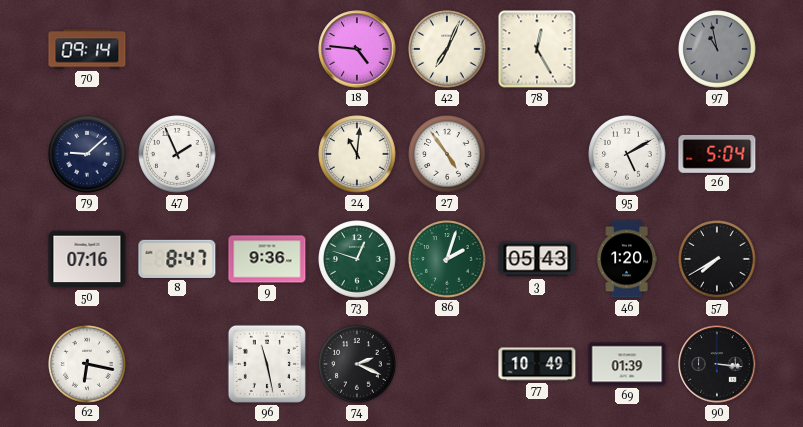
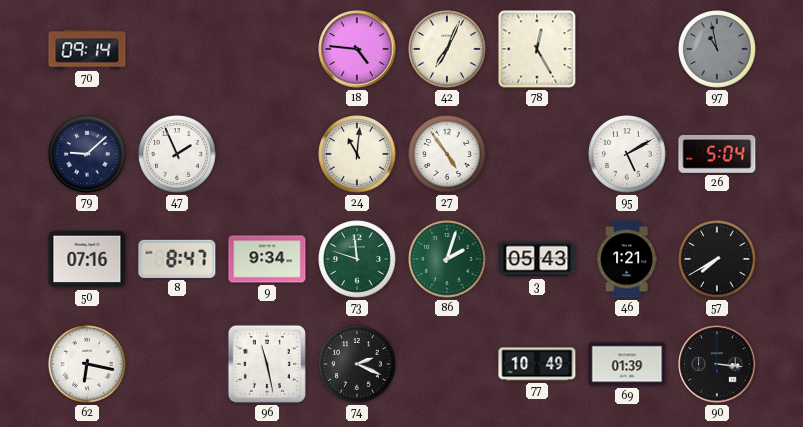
9: 9:36 -> 9:34 (267, 259)
73: 12:48 -> 11:48 (357, 259)
46: 1:20 -> 1:21 (626, 259)
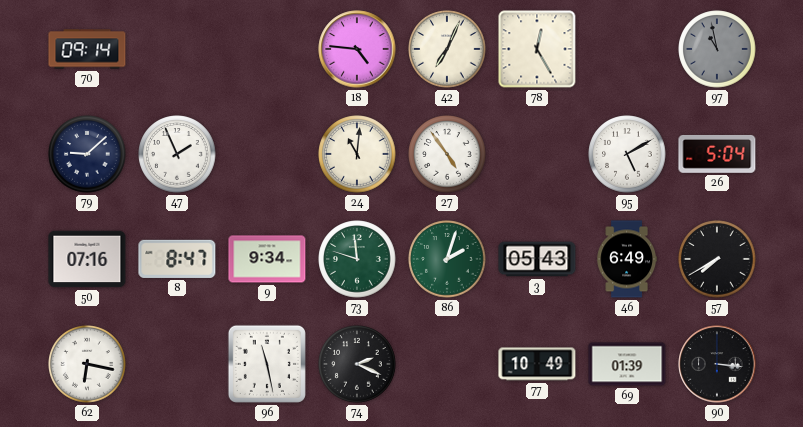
46: 1:21 -> 6:49 (626, 259)
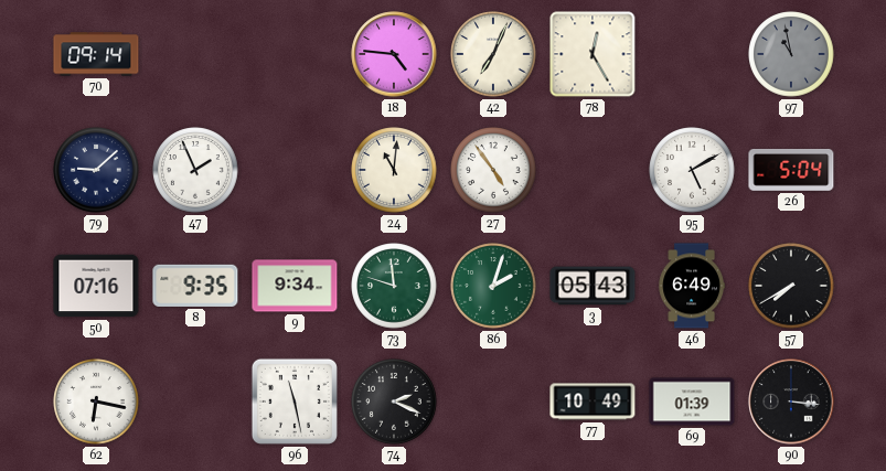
8: 8:47 -> 9:35 (195, 286)
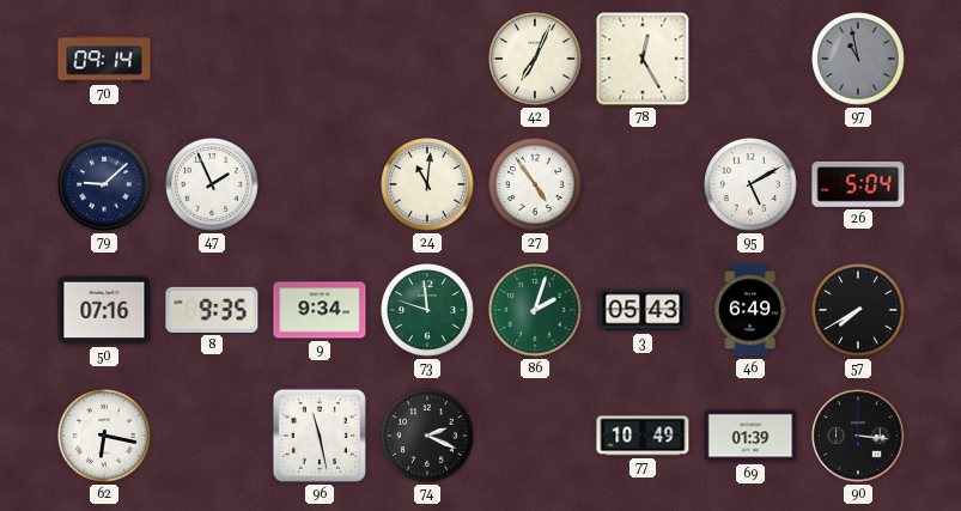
18: 4:46 -> none (394, 54)
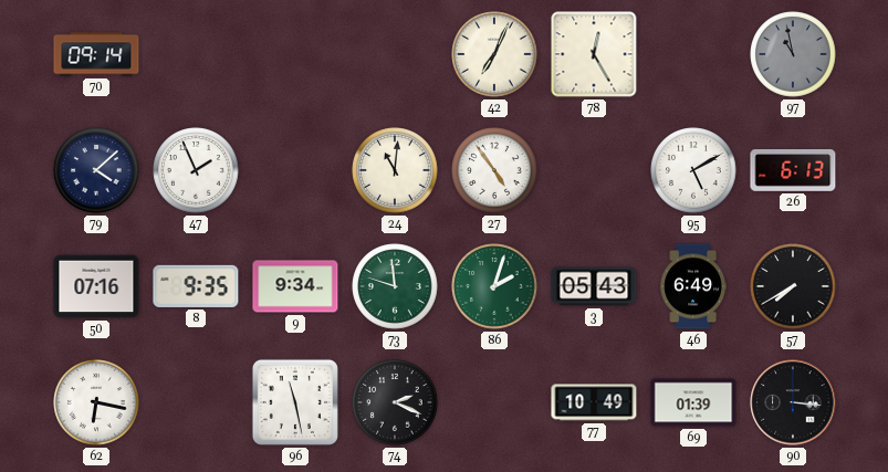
79: 9:08 -> 4:08 (96, 170)
26: 5:04 -> 6:13 (793, 170)
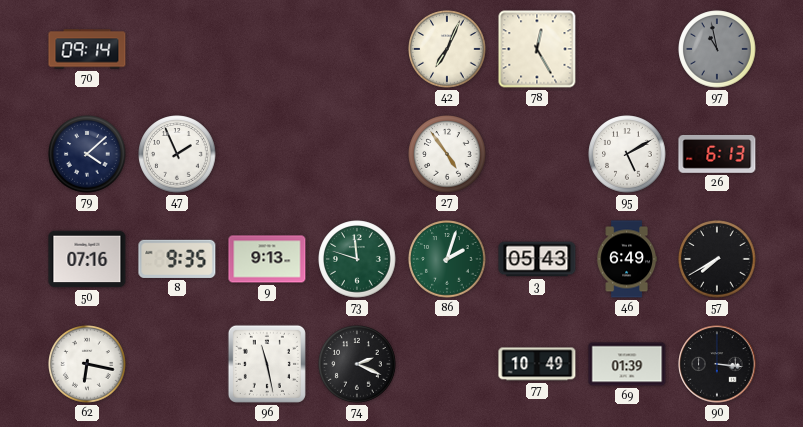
24: 11:01 -> none (395, 170)
9: 9:34 -> 9:13 (267, 259)
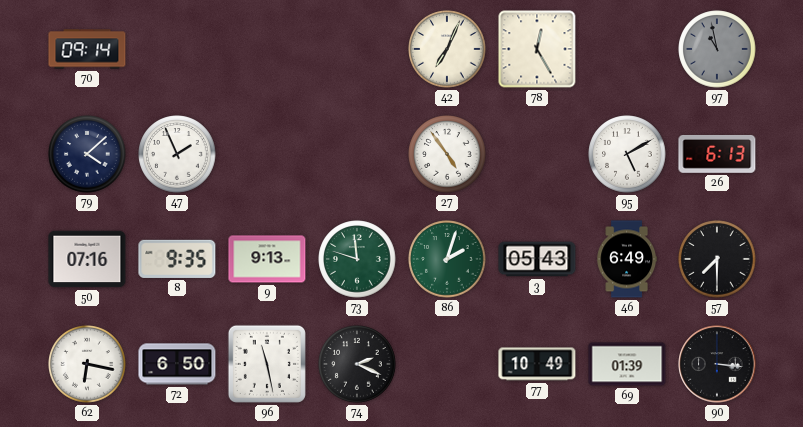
57: 7:40 -> 7:30 (717, 259)
72: none -> 6:50 (177, 364)
